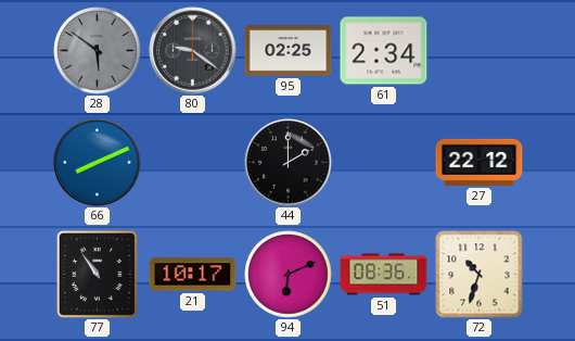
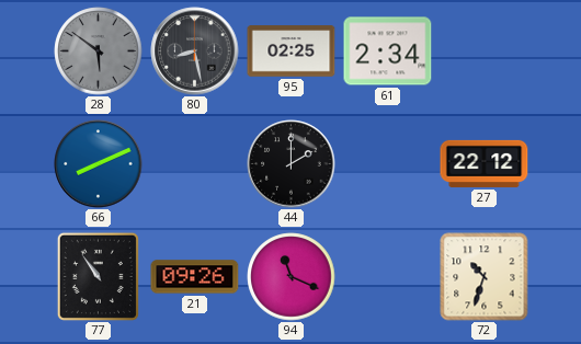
80: 9:21 -> 8:28 (195, 51)
21: 10:17 -> 09:26 (195, 277)
94: 6:11 -> 11:19 (292, 277)
51: 08:36 -> none (384, 275)
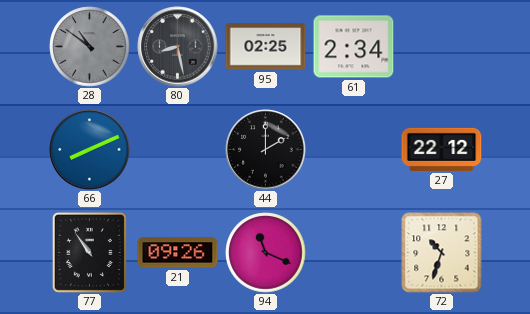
28: 5:51 -> 10:51 (90, 47)
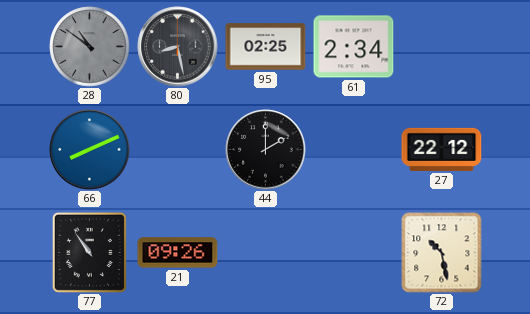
94: 11:19 -> none (266, 253)
72: 10:33 -> 10:28 (442, 253)
